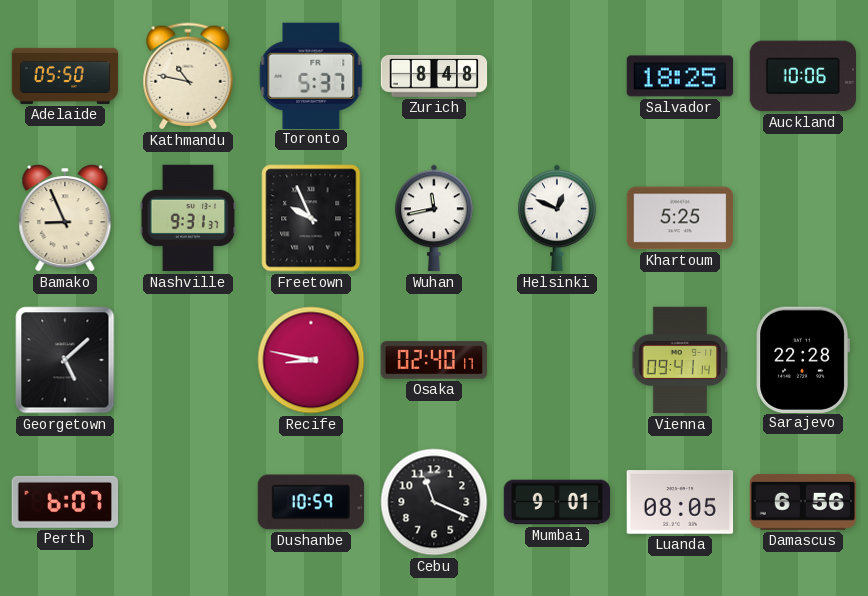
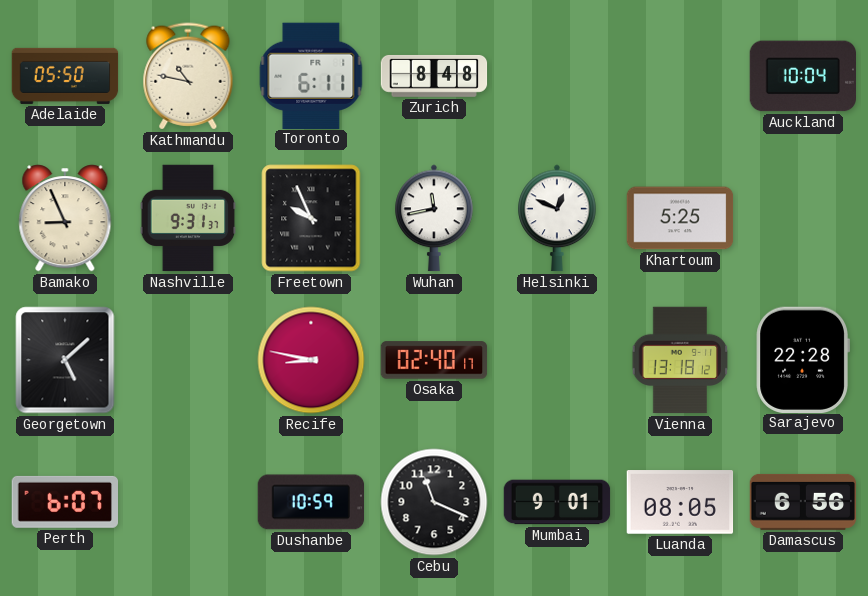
Toronto: 5:37 -> 6:11 (311, 75)
Salvador: 18:25 -> none (680, 76)
Auckland: 10:06 -> 10:04 (802, 76)
Vienna: 09:41 -> 13:18 (680, 360)
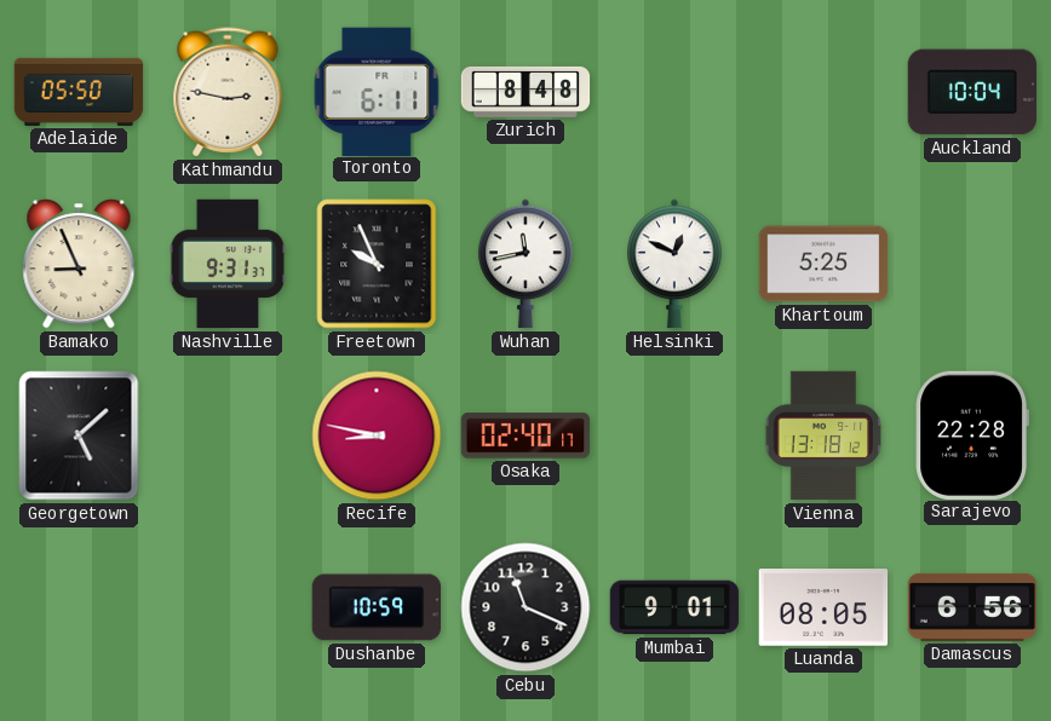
Kathmandu: 10:47 -> 2:47 (228, 92)
Perth: 6:07 -> none (64, 502)
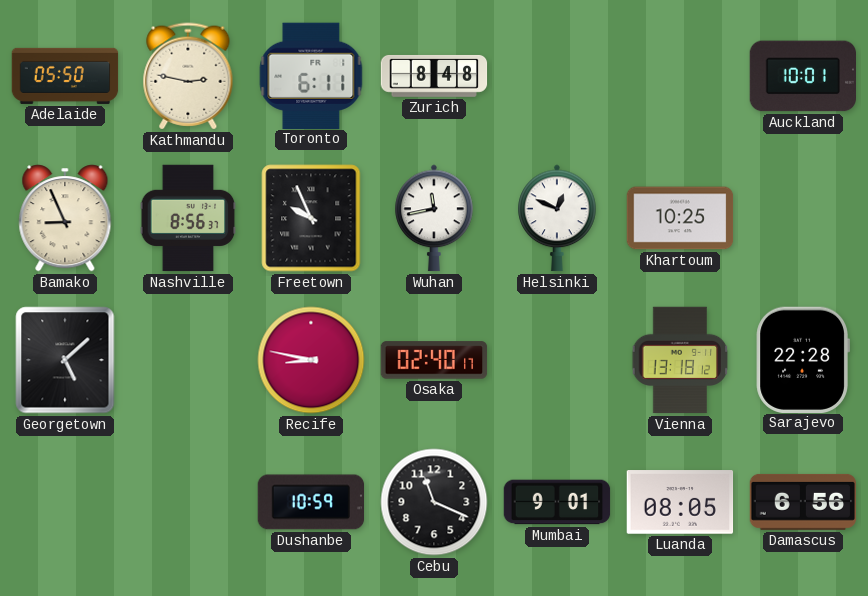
Auckland: 10:04 -> 10:01 (802, 76)
Nashville: 9:31 -> 8:56 (188, 218)
Khartoum: 5:25 -> 10:25 (680, 218)
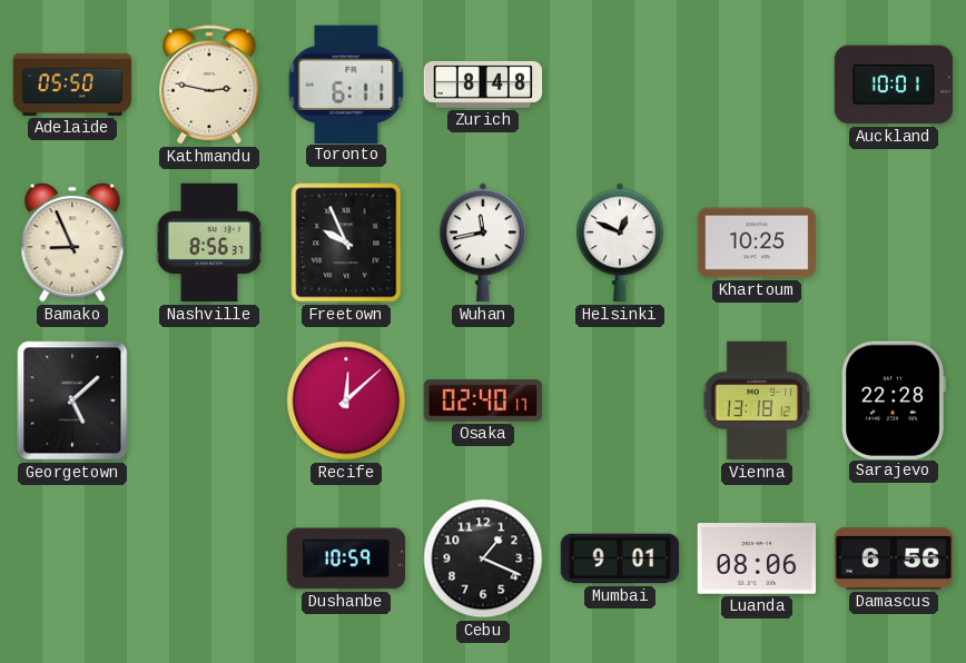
Recife: 8:47 -> 12:08 (346, 400)
Cebu: 11:19 -> 1:19 (483, 558)
Luanda: 08:05 -> 08:06 (757, 558)
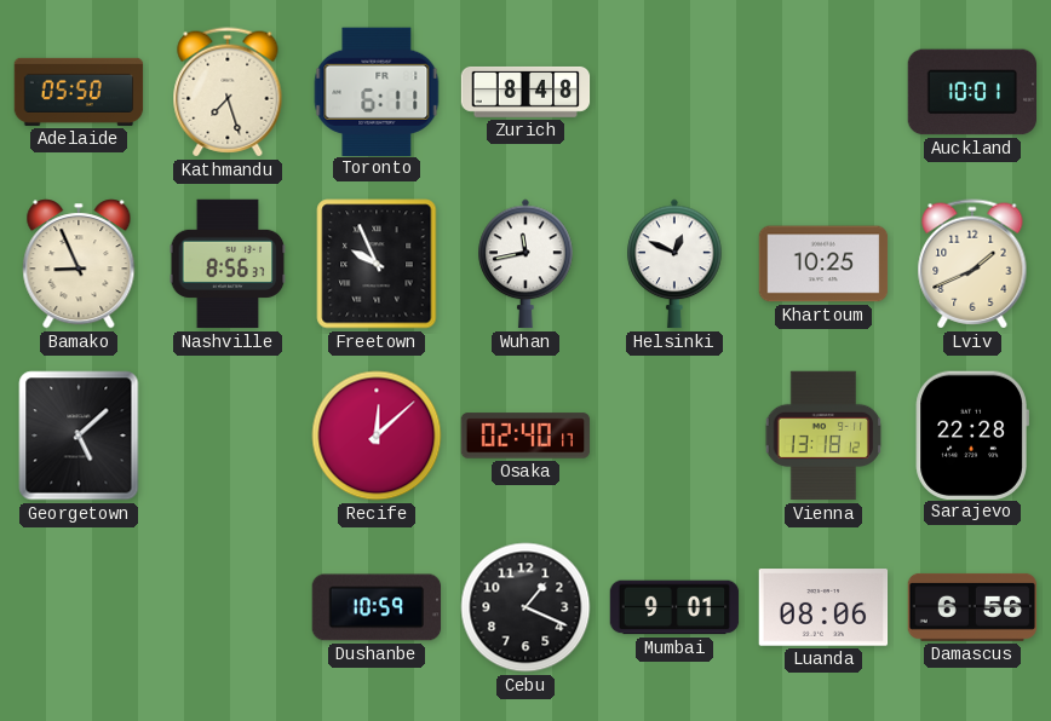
Kathmandu: 2:47 -> 7:27 (228, 92)
Lviv: none -> 1:41 (972, 264)
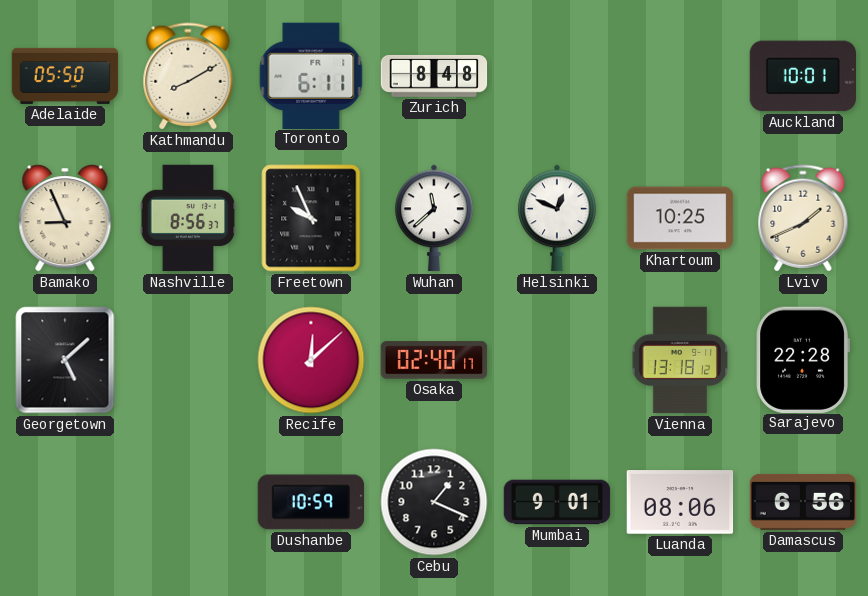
Kathmandu: 7:27 -> 8:10 (188, 76)
Wuhan: 11:43 -> 11:38 (434, 218)
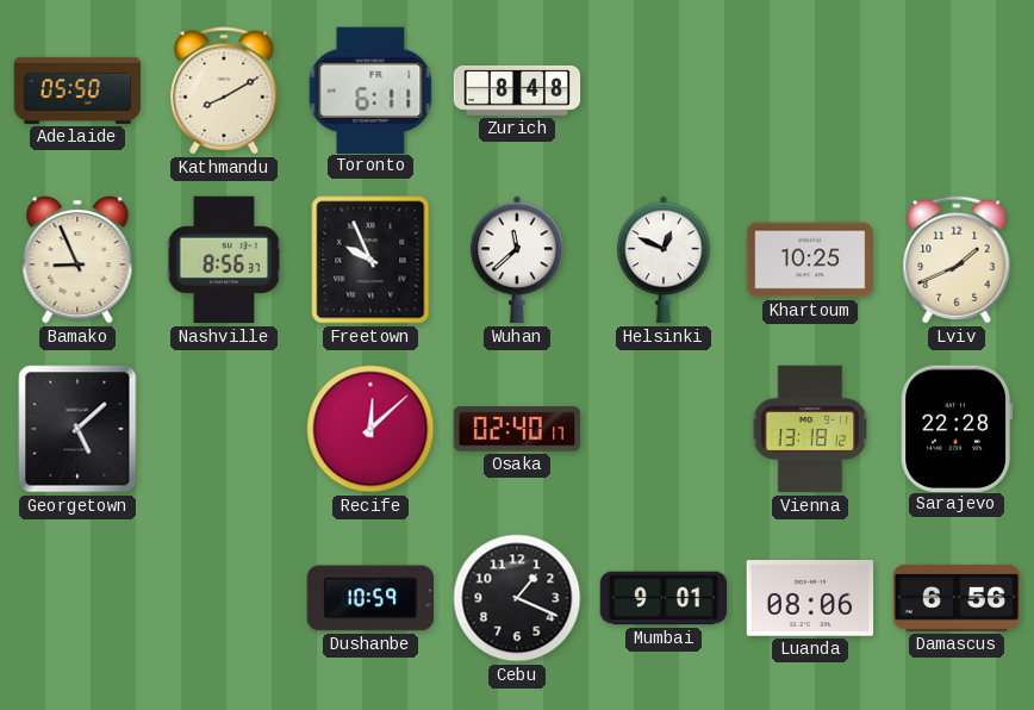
Auckland: 10:01 -> none (802, 76)
